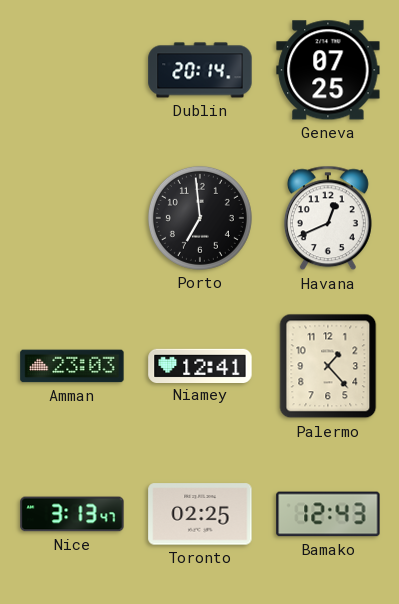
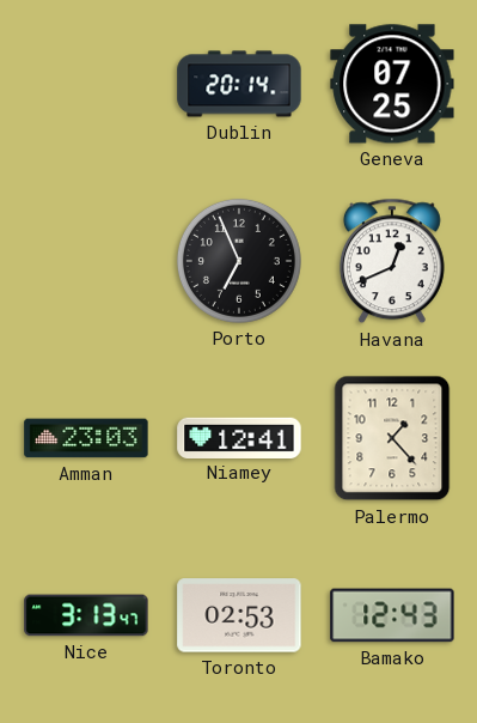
Porto: 6:59 -> 6:56 (239, 261)
Toronto: 02:25 -> 02:53 (239, 615)
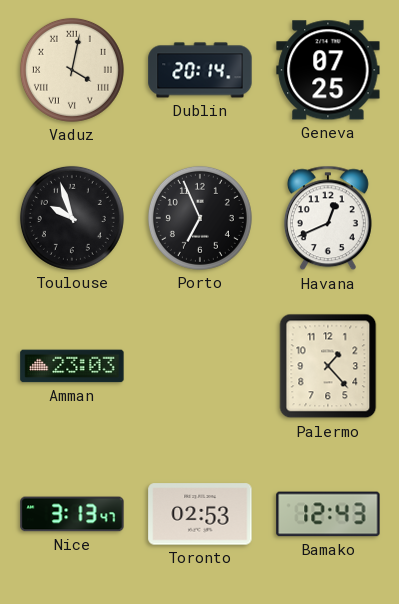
Vaduz: none -> 4:02 (72, 70)
Toulouse: none -> 9:57 (72, 218)
Niamey: 12:41 -> none (239, 437)
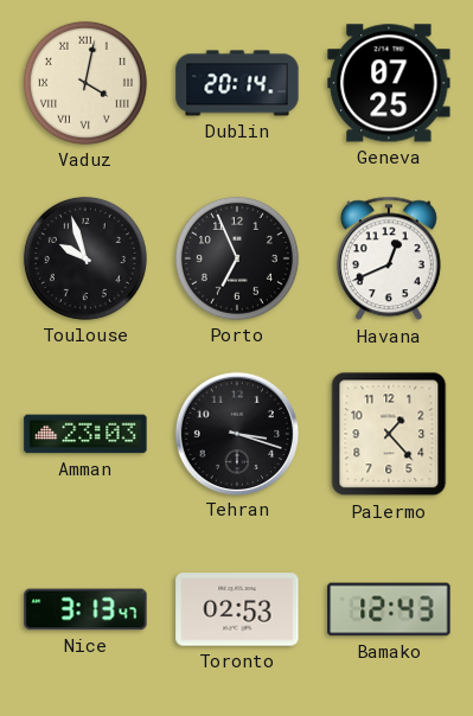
Tehran: none -> 3:18 (236, 433)
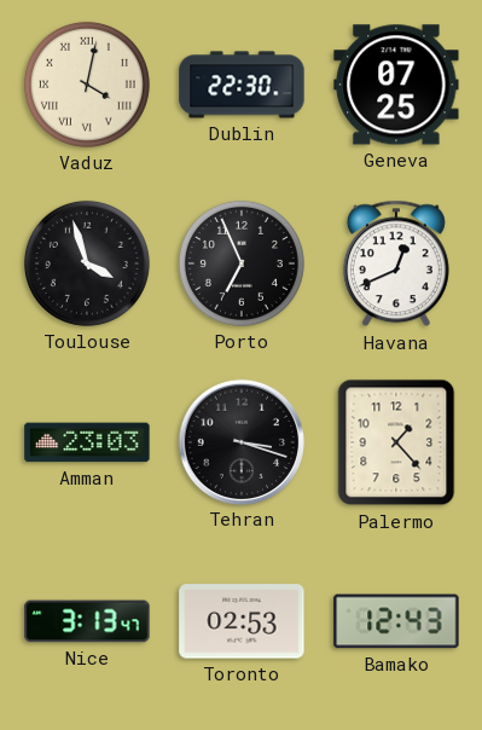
Dublin: 20:14 -> 22:30 (242, 85)
Toulouse: 9:57 -> 3:57 (87, 263)
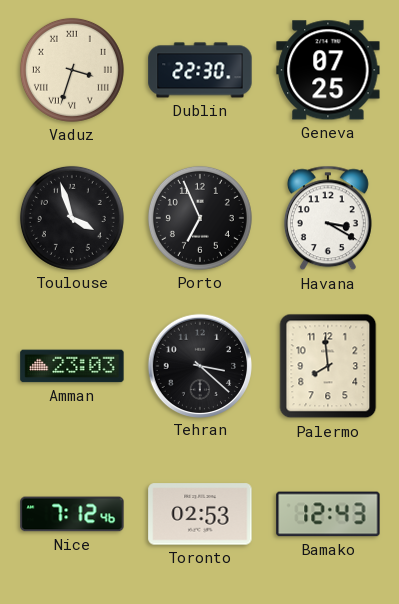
Vaduz: 4:02 -> 3:33 (72, 70)
Havana: 12:41 -> 3:20 (328, 218)
Tehran: 3:18 -> 3:22 (199, 365)
Palermo: 1:23 -> 7:59 (328, 366)
Nice: 3:13 -> 7:12 (72, 514)
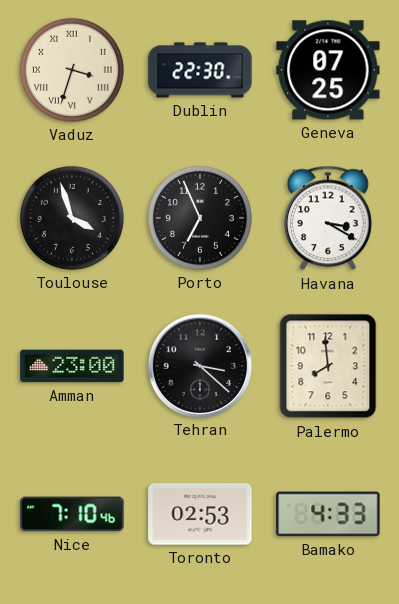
Amman: 23:03 -> 23:00 (72, 366)
Nice: 7:12 -> 7:10 (72, 514)
Bamako: 12:43 -> 4:33 (328, 514)
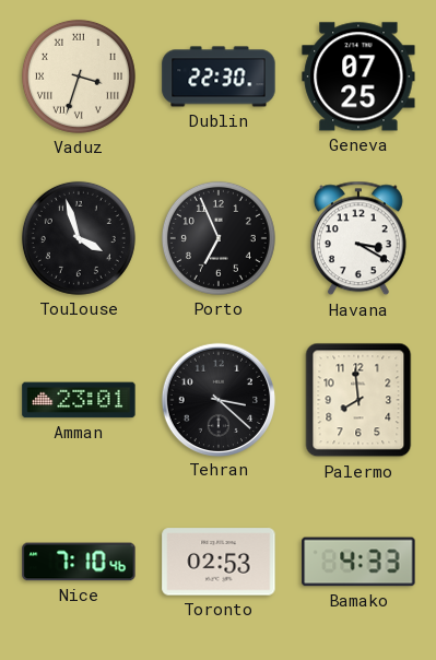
Amman: 23:00 -> 23:01 (79, 400)
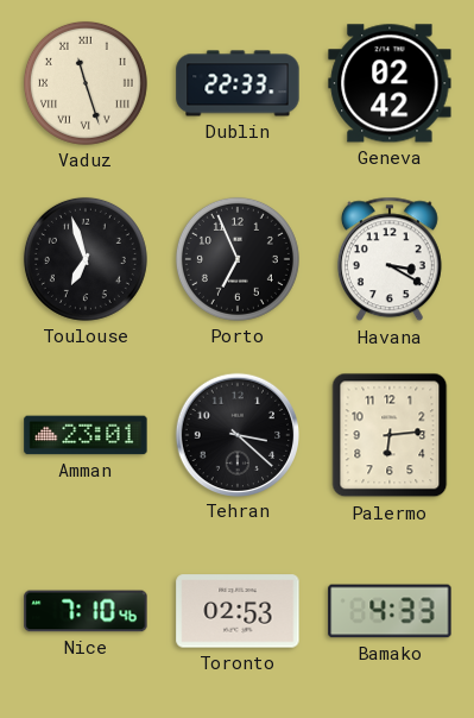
Vaduz: 3:33 -> 11:27 (86, 83)
Dublin: 22:30 -> 22:33 (238, 83)
Geneva: 07:25 -> 02:42 (390, 83)
Toulouse: 3:57 -> 6:57 (86, 259)
Palermo: 7:59 -> 6:14 (390, 435)
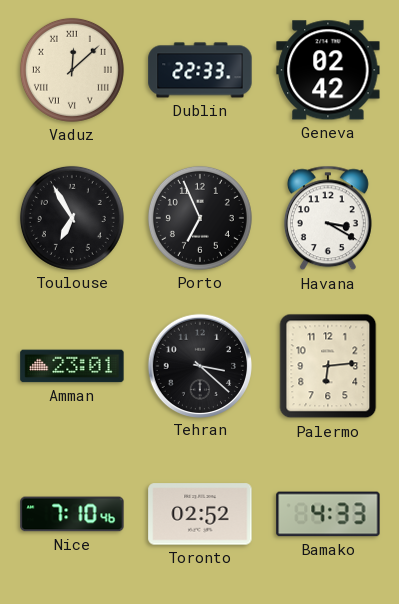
Vaduz: 11:27 -> 12:08 (72, 70)
Toulouse: 6:57 -> 6:55 (72, 218)
Toronto: 02:53 -> 02:52 (200, 514)
